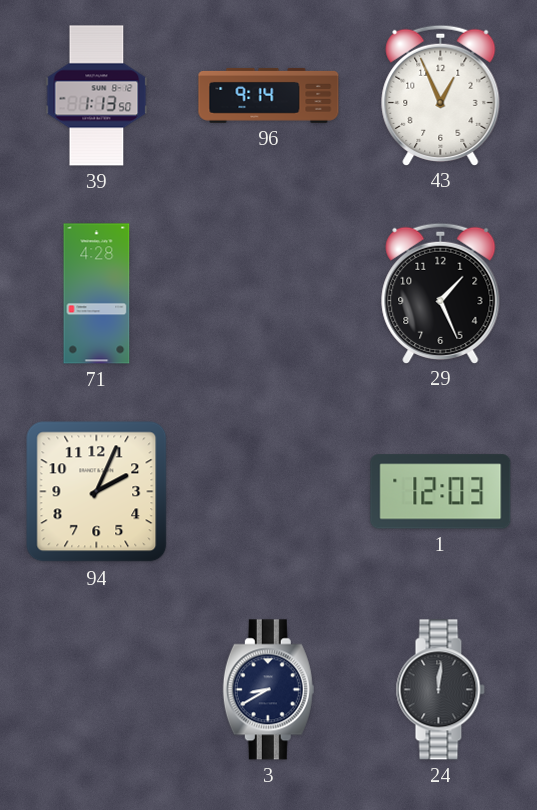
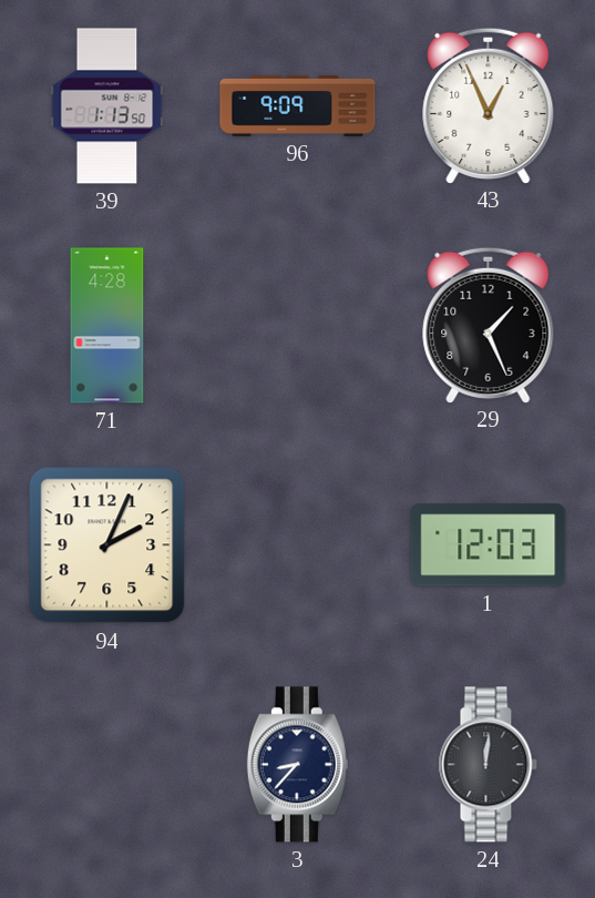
96: 9:14 -> 9:09 (298, 106)
3: 8:40 -> 8:37 (297, 765)
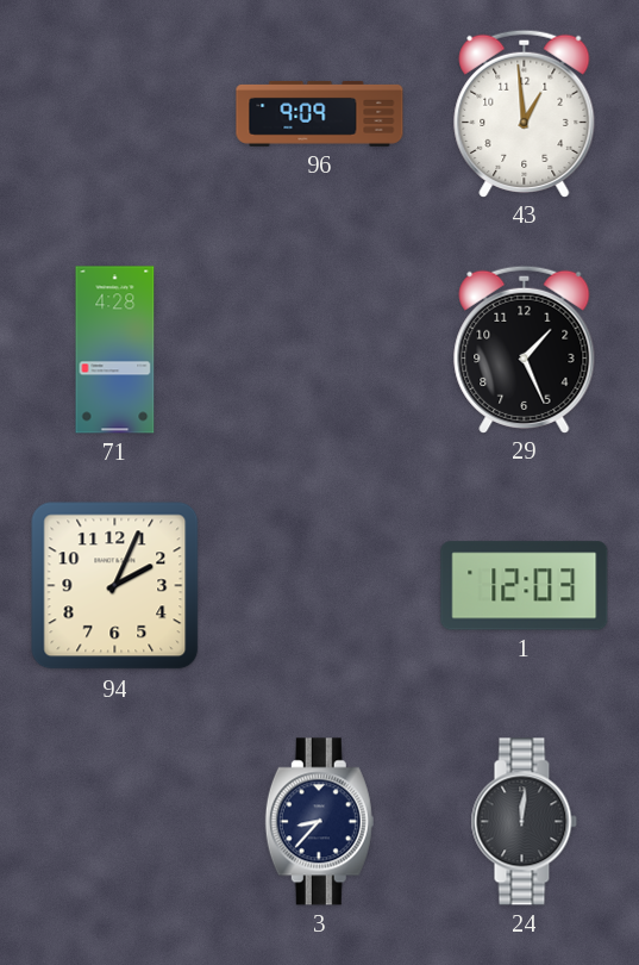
39: 1:13 -> none (107, 106)
43: 12:56 -> 12:59 (525, 113)
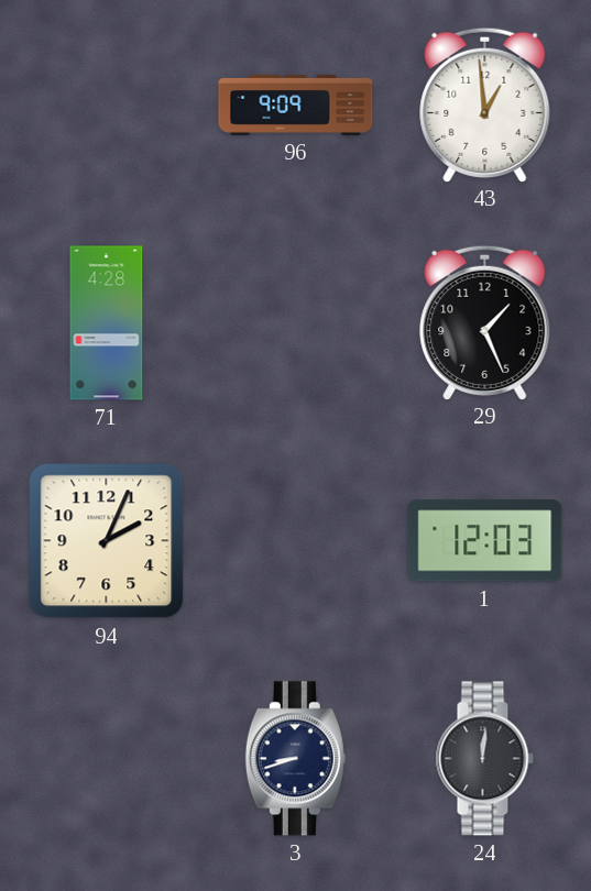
3: 8:37 -> 8:42 (295, 759)
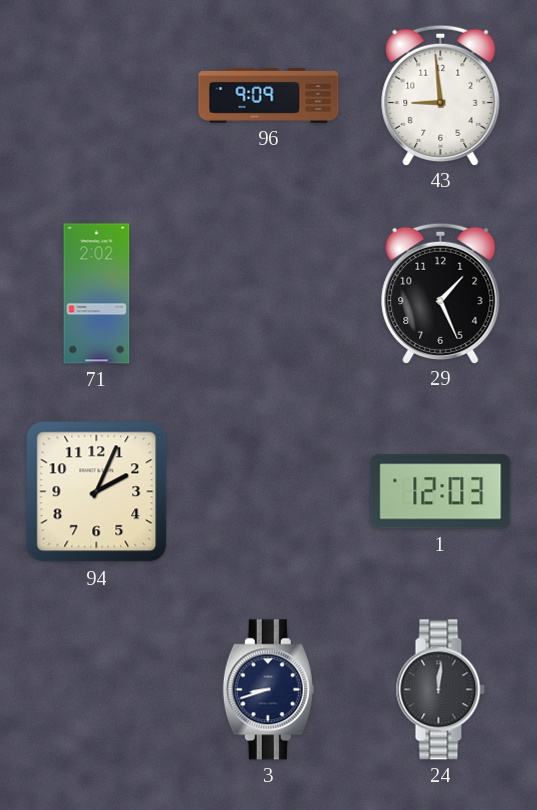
43: 12:59 -> 8:59 (441, 95)
71: 4:28 -> 2:02 (97, 294)
